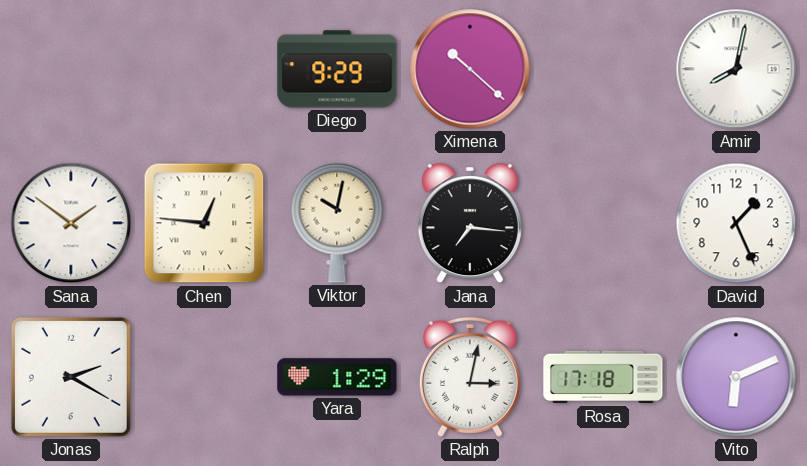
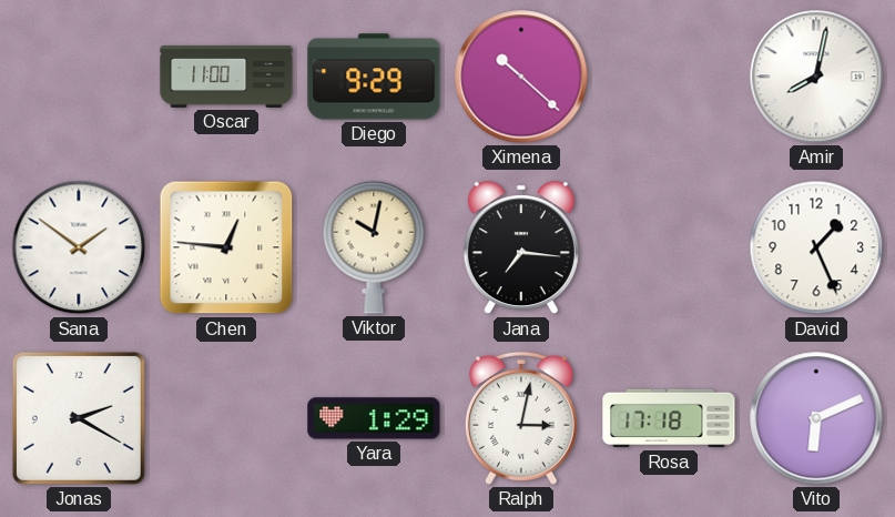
Oscar: none -> 11:00 (226, 77)
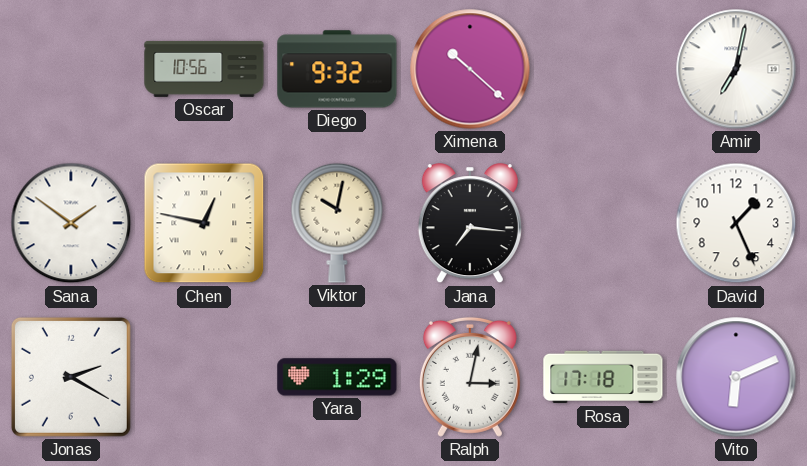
Oscar: 11:00 -> 10:56 (204, 69)
Diego: 9:29 -> 9:32 (337, 69)
Amir: 8:02 -> 7:02 (736, 69)
Chen: 12:46 -> 12:47 (204, 223)
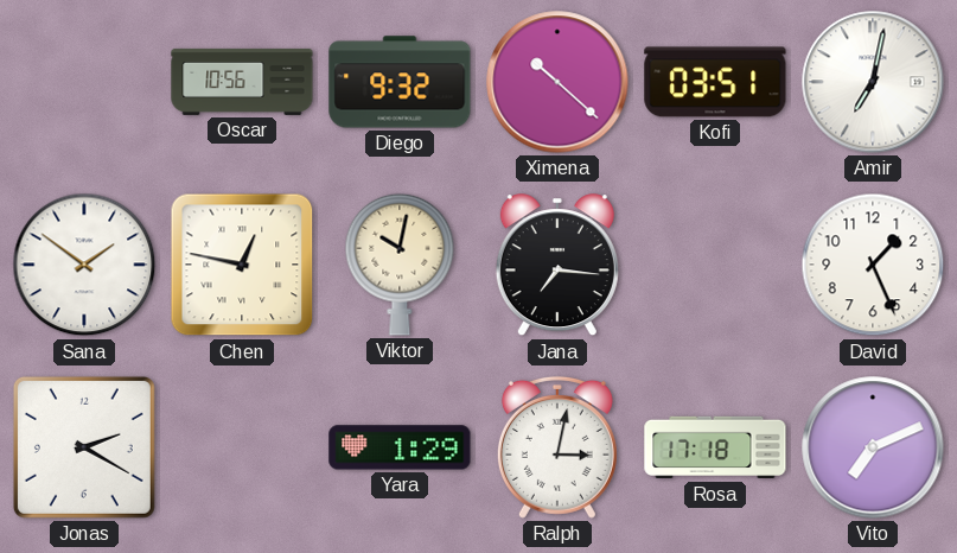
Kofi: none -> 03:51 (715, 82)
Vito: 6:11 -> 7:11 (873, 447)
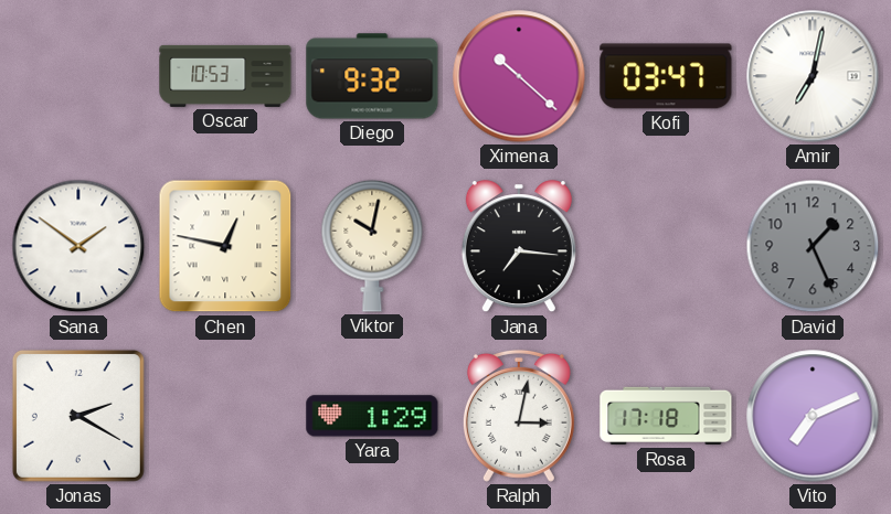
Oscar: 10:56 -> 10:53 (225, 76)
Kofi: 03:51 -> 03:47 (666, 76)
David dial: white -> grey (813, 246)
